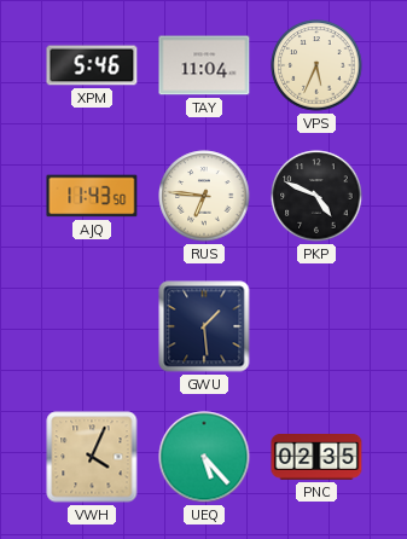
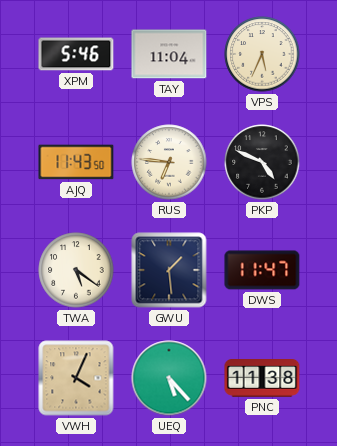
TWA: none -> 5:21 (76, 270)
DWS: none -> 11:47 (262, 270)
PNC: 02:35 -> 11:38 (262, 379)
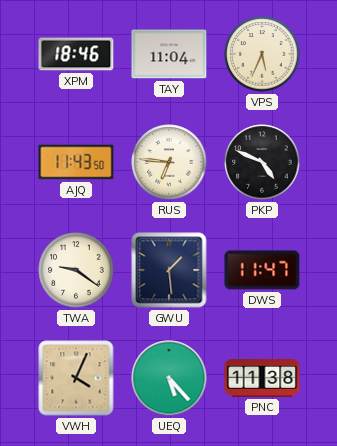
XPM: 5:46 -> 18:46 (76, 54)
TWA: 5:21 -> 9:21 (76, 270)
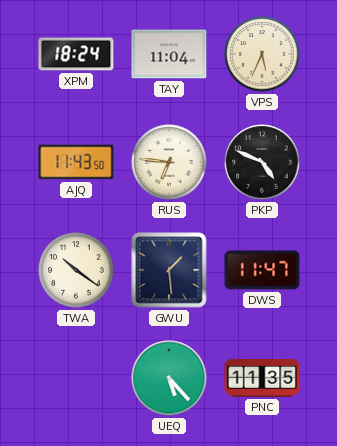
XPM: 18:46 -> 18:24 (76, 54)
TWA: 9:21 -> 10:21 (76, 270)
VWH: 4:04 -> none (76, 378)
PNC: 11:38 -> 11:35 (262, 379)
